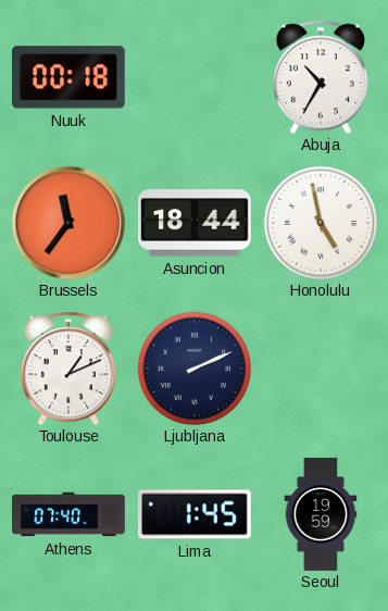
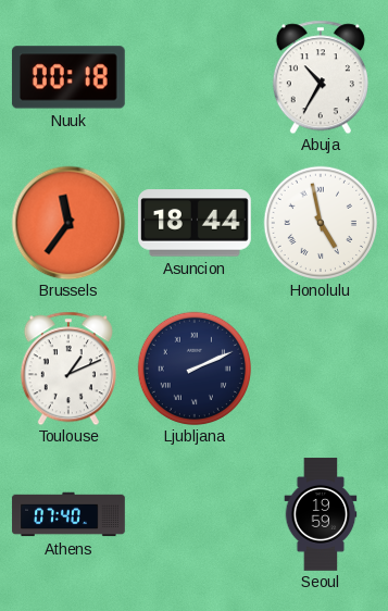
Lima: 1:45 -> none (196, 514)
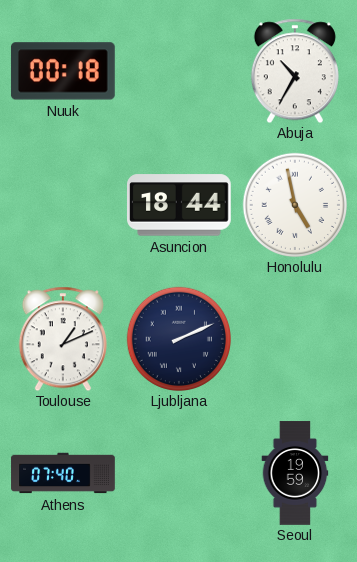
Brussels: 11:36 -> none (68, 223)
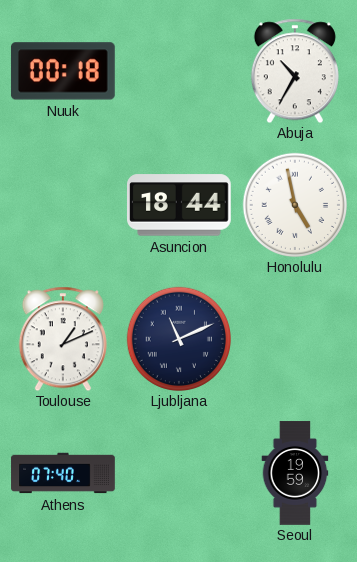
Ljubljana: 2:11 -> 11:11 (178, 338)
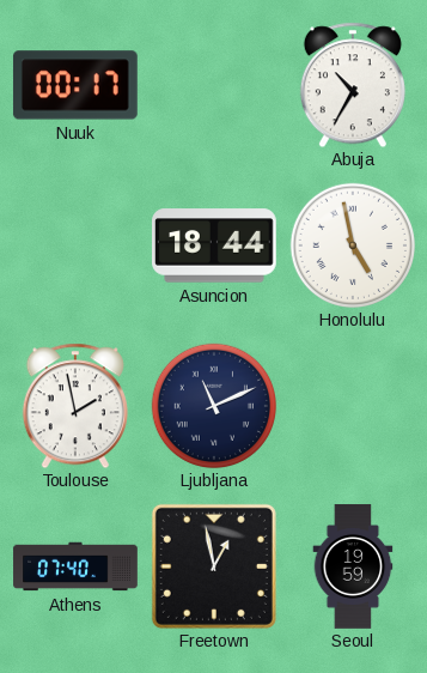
Nuuk: 00:18 -> 00:17 (75, 85)
Toulouse: 1:11 -> 1:58 (75, 406)
Freetown: none -> 12:58 (214, 566)
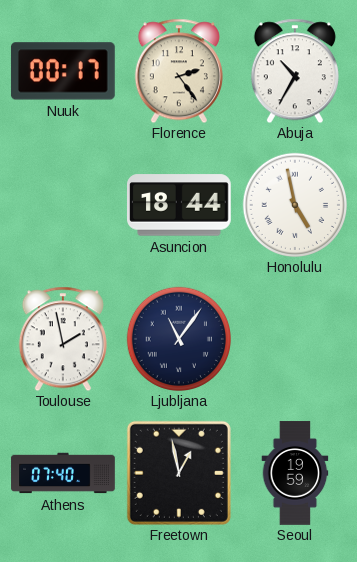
Florence: none -> 2:24 (179, 71)
Ljubljana: 11:11 -> 11:06 (178, 338)
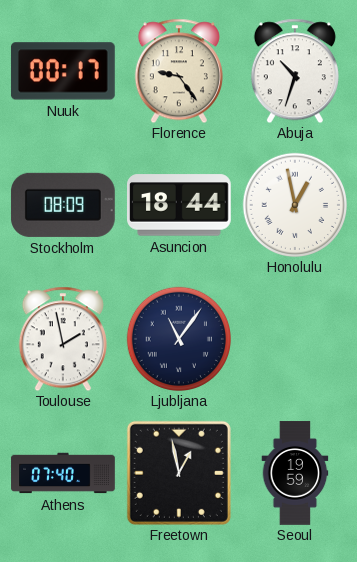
Florence: 2:24 -> 9:24 (179, 71)
Abuja: 10:35 -> 10:33 (295, 71)
Stockholm: none -> 08:09 (63, 205)
Honolulu: 4:58 -> 12:58 (294, 204)
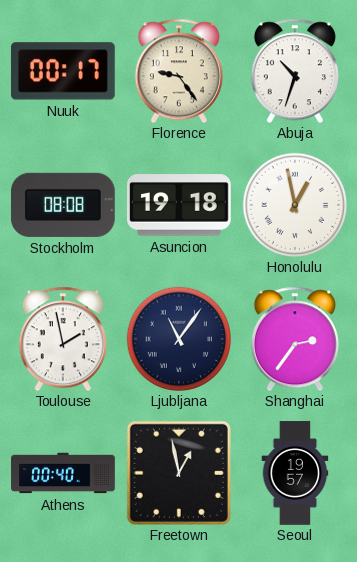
Stockholm: 08:09 -> 08:08 (63, 205)
Asuncion: 18:44 -> 19:18 (180, 205)
Shanghai: none -> 2:36 (295, 339)
Athens: 07:40 -> 00:40 (63, 473)
Seoul: 19:59 -> 19:57 (295, 473)
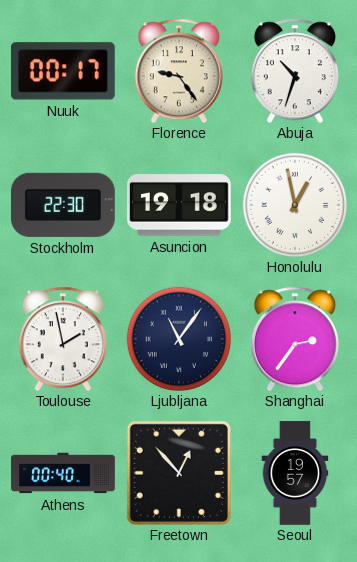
Stockholm: 08:08 -> 22:30 (63, 205)
Freetown: 12:58 -> 12:53 (179, 473)
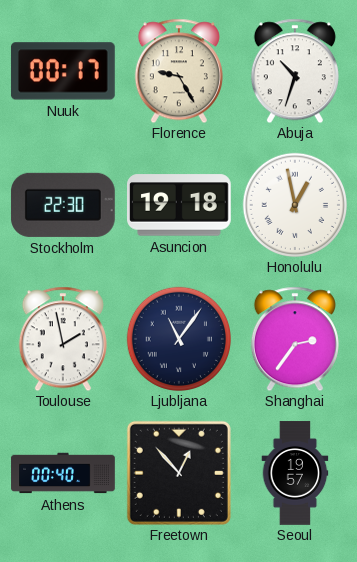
Florence: 9:24 -> 9:25 (179, 71)
